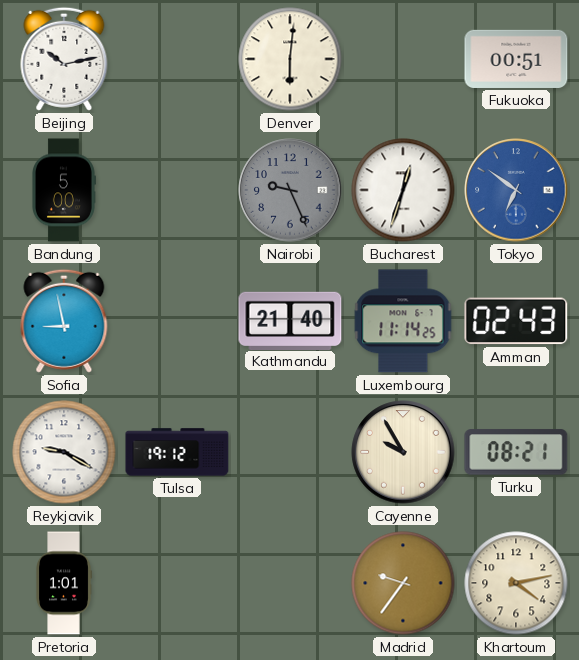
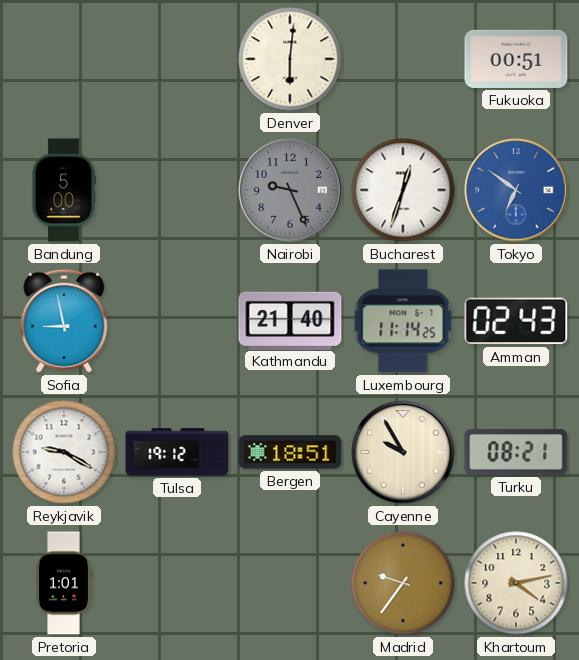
Beijing: 10:13 -> none (64, 59)
Bergen: none -> 18:51 (290, 452)
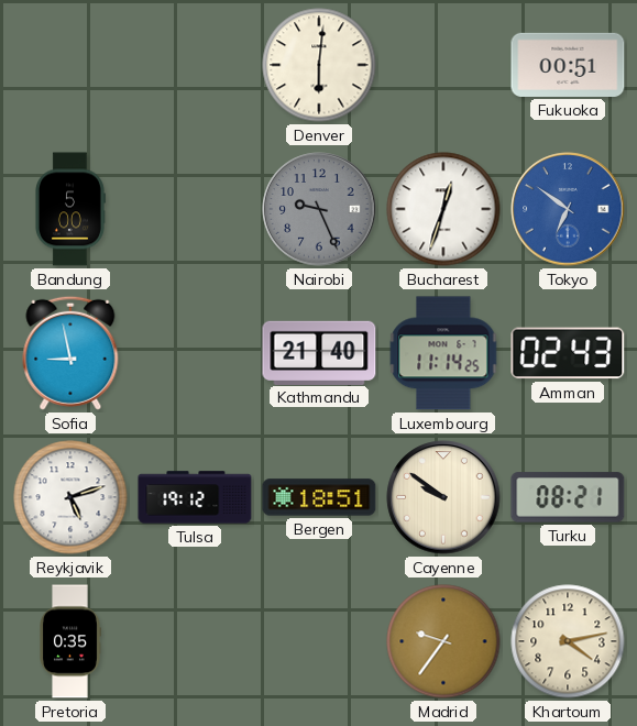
Reykjavik: 9:20 -> 5:12 (70, 497)
Cayenne: 9:55 -> 9:51 (443, 497)
Pretoria: 1:01 -> 0:35 (70, 641)
